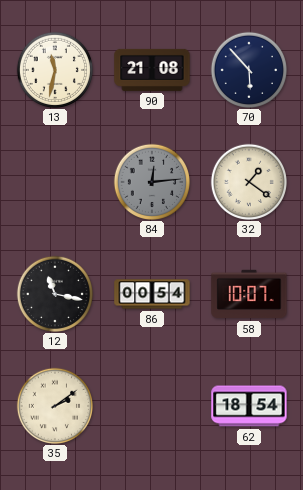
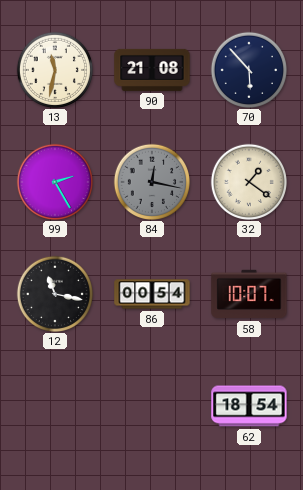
99: none -> 2:25 (54, 181)
84: 12:14 -> 12:17 (151, 181)
35: 2:09 -> none (54, 405)
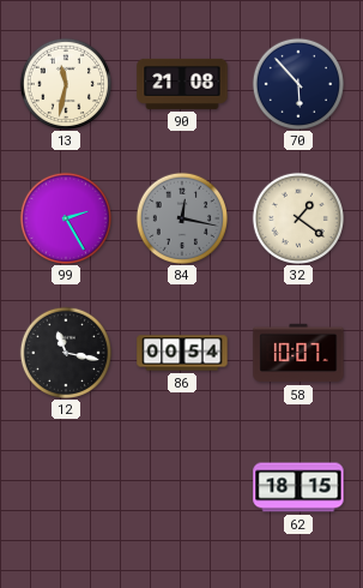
62: 18:54 -> 18:15 (298, 487)
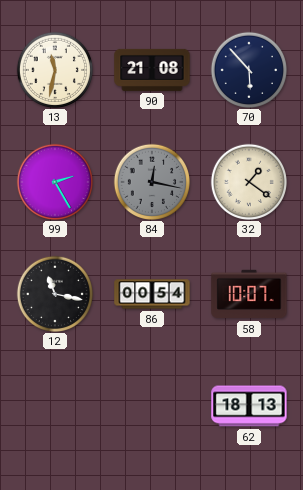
62: 18:15 -> 18:13 (249, 406)
